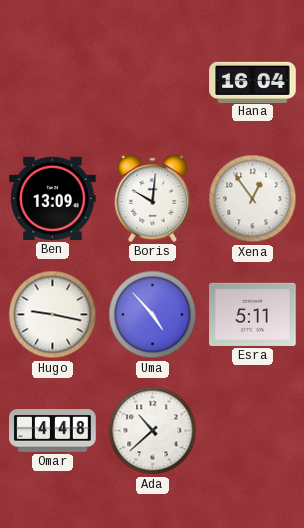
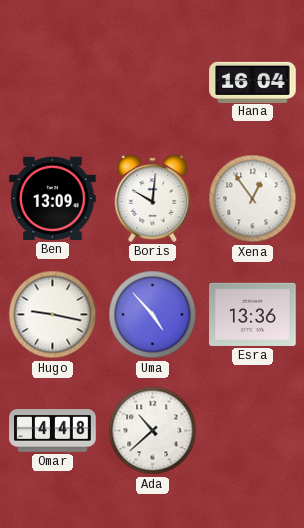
Esra: 5:11 -> 13:36 (253, 314)
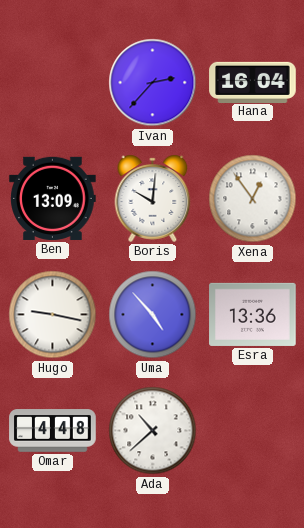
Ivan: none -> 2:37 (153, 83)
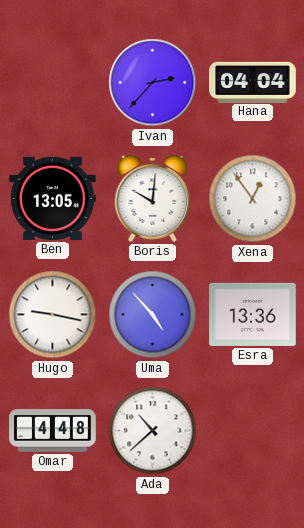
Hana: 16:04 -> 04:04 (253, 82)
Ben: 13:09 -> 13:05 (53, 198)
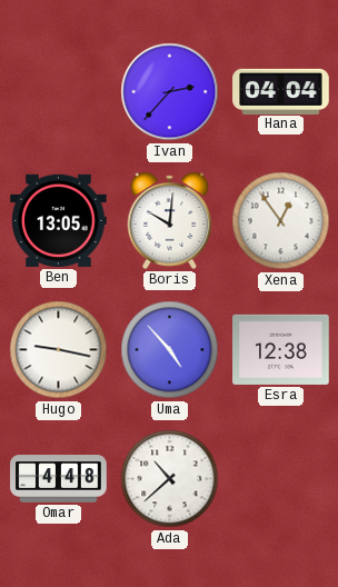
Esra: 13:36 -> 12:38 (281, 349)
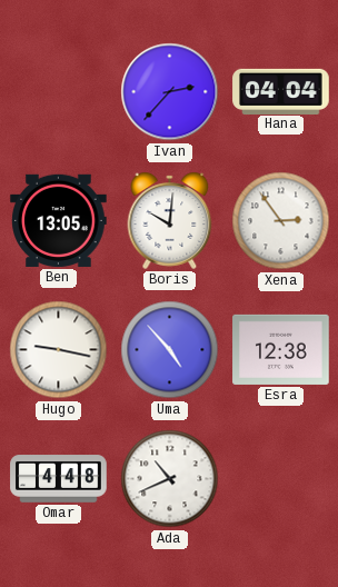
Xena: 12:54 -> 2:54 (281, 221)
Ada: 10:38 -> 10:41 (170, 479)
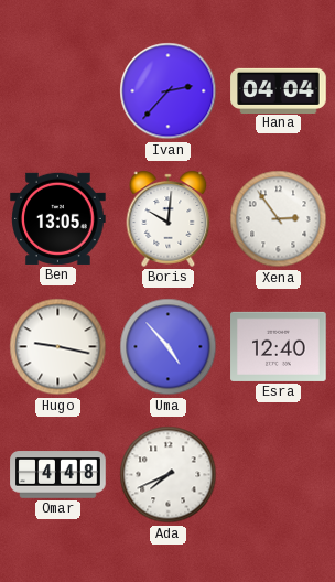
Esra: 12:38 -> 12:40 (279, 346)
Ada: 10:41 -> 7:41 (169, 475)
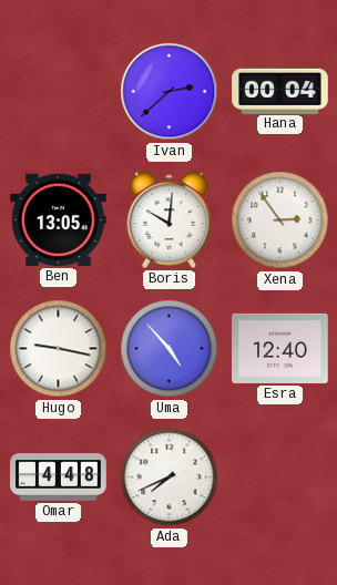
Ivan: 2:37 -> 2:38 (170, 92)
Hana: 04:04 -> 00:04 (280, 91)
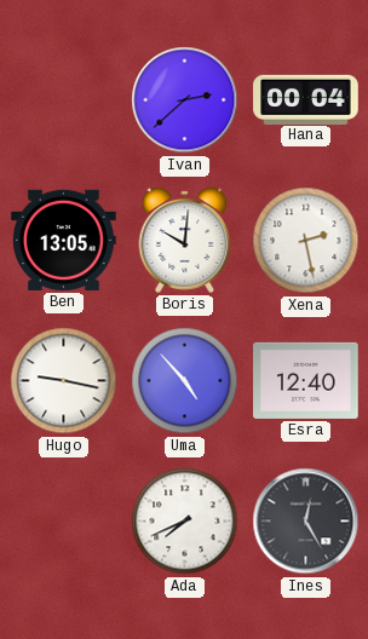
Xena: 2:54 -> 2:28 (306, 241)
Omar: 4:48 -> none (59, 478)
Ines: none -> 12:25 (306, 522)
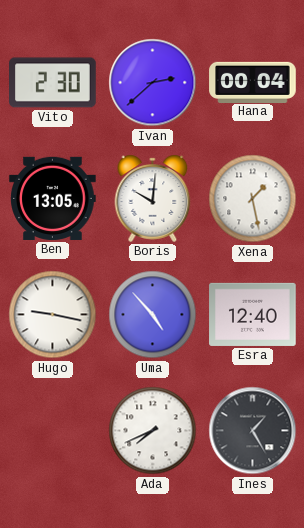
Vito: none -> 2:30 (53, 83)
Xena: 2:28 -> 1:28 (253, 199)
Ines: 12:25 -> 1:25 (253, 431)
